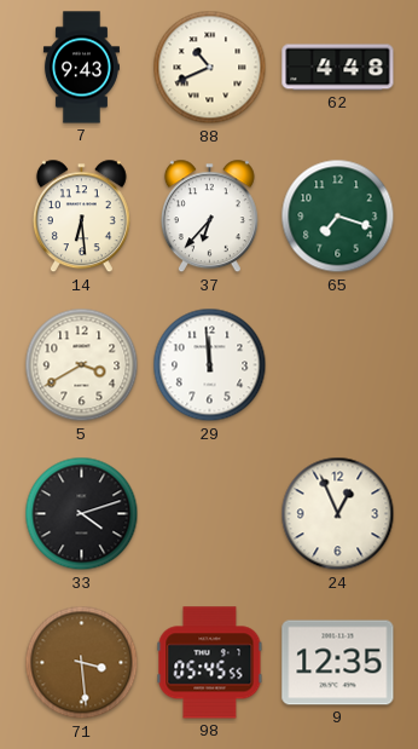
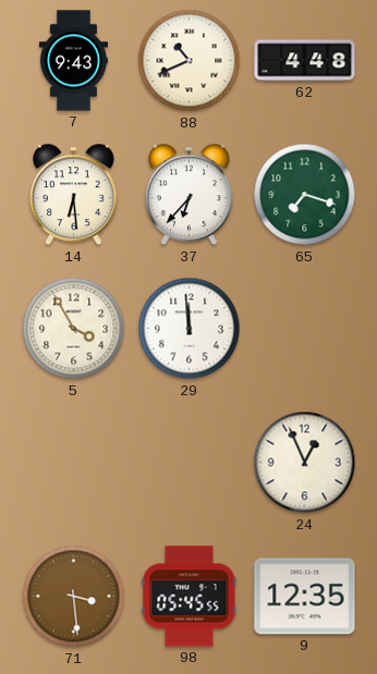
5: 3:40 -> 3:55 (74, 329)
33: 4:12 -> none (82, 514)
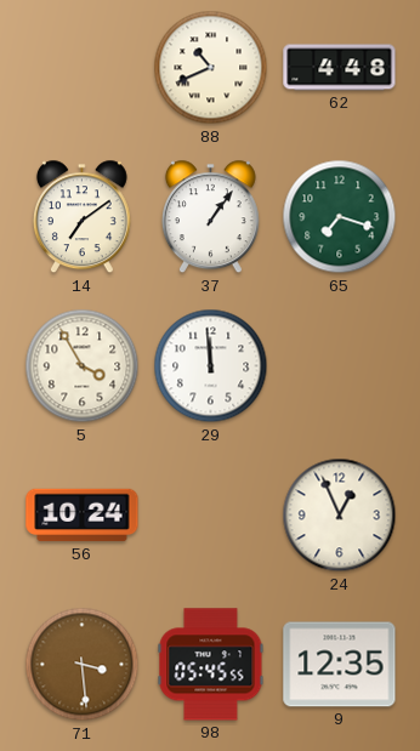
7: 9:43 -> none (73, 61)
14: 6:29 -> 7:09 (81, 217)
37: 6:37 -> 1:06 (210, 217)
56: none -> 10:24 (83, 516)
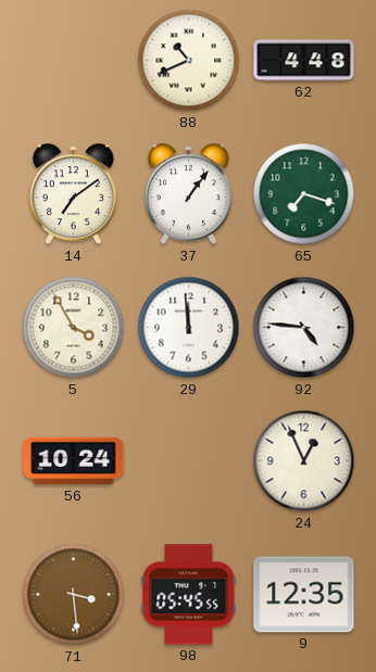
92: none -> 4:46 (304, 328)
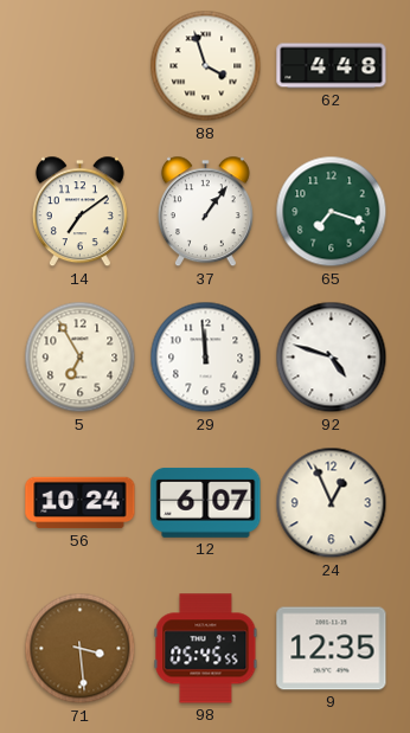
88: 10:41 -> 3:57 (206, 66)
5: 3:55 -> 6:55 (81, 358)
92: 4:46 -> 4:48 (332, 358)
12: none -> 6:07 (206, 502)
